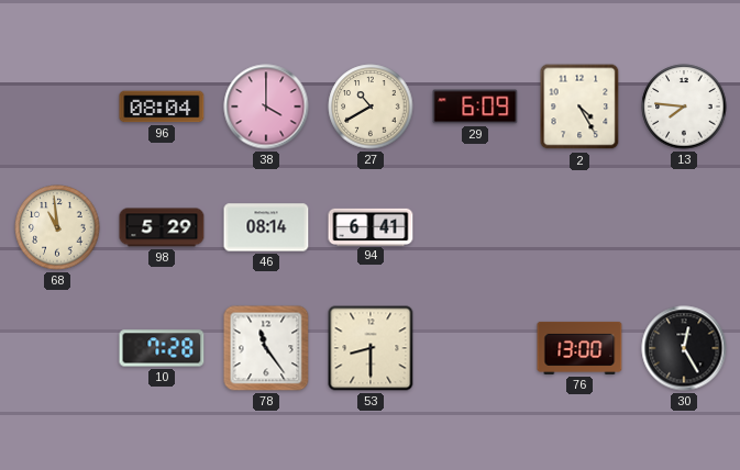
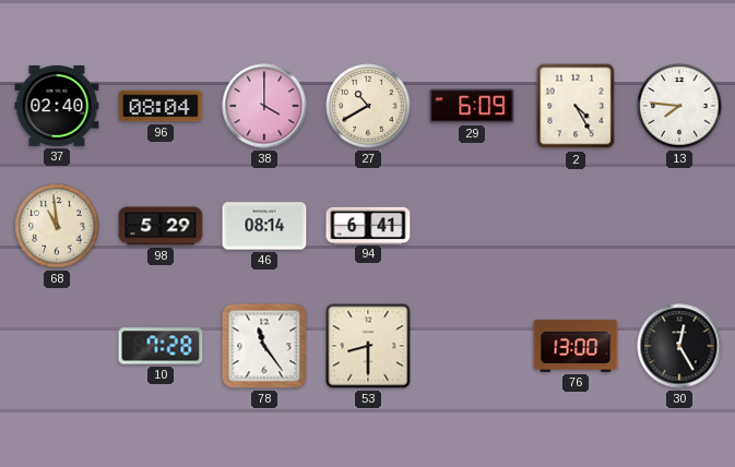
37: none -> 02:40 (57, 106)
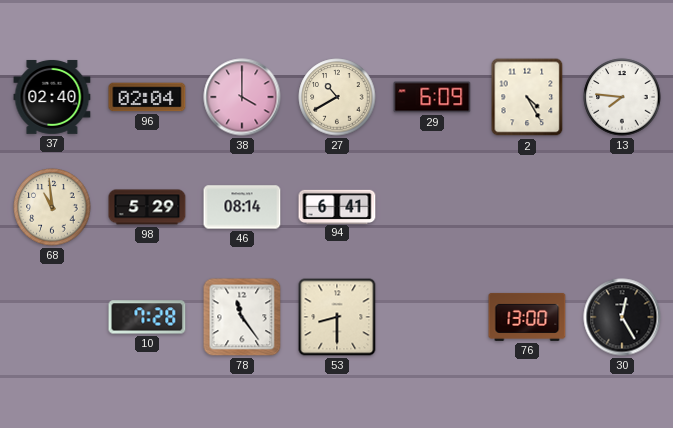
96: 08:04 -> 02:04 (147, 97)
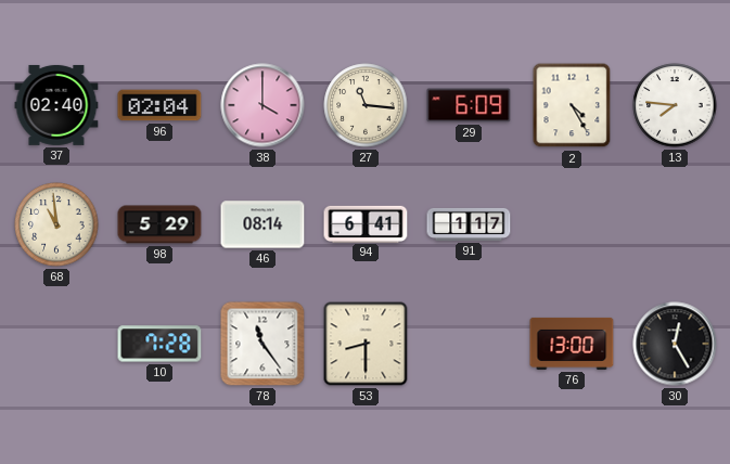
27: 10:40 -> 11:16 (366, 105)
91: none -> 1:17 (469, 224)
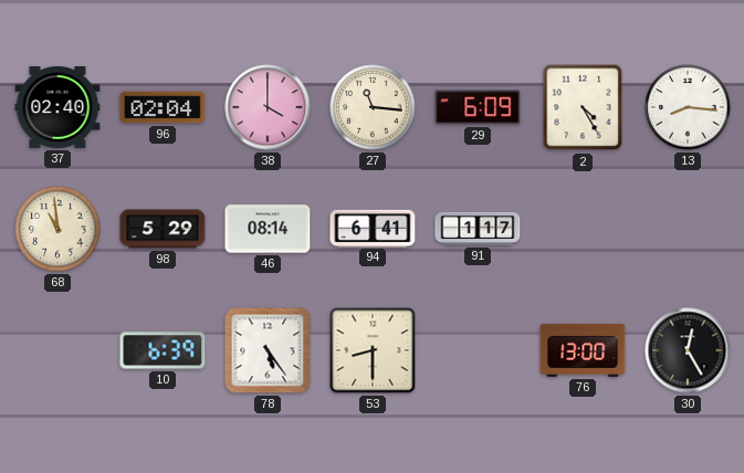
13: 7:46 -> 8:16 (688, 107)
10: 7:28 -> 6:39 (163, 350)
78: 11:24 -> 5:24 (268, 350)
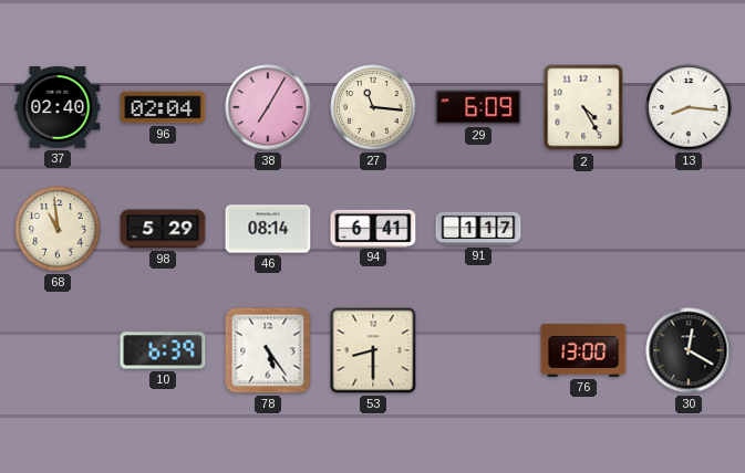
38: 4:00 -> 7:05 (268, 107)
30: 12:25 -> 12:20 (689, 350)
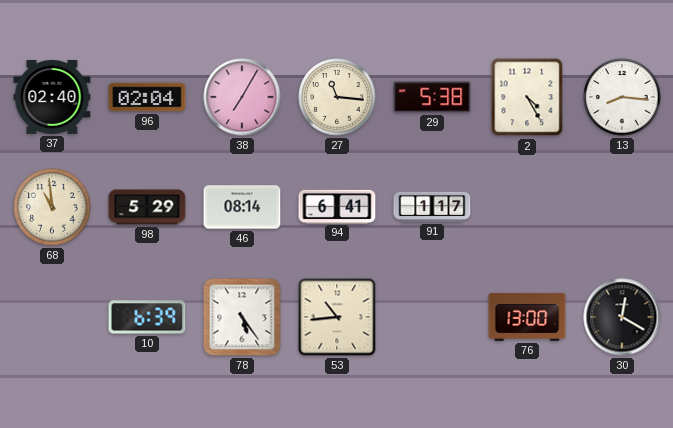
29: 6:09 -> 5:38 (432, 97)
53: 8:30 -> 10:44 (337, 317)
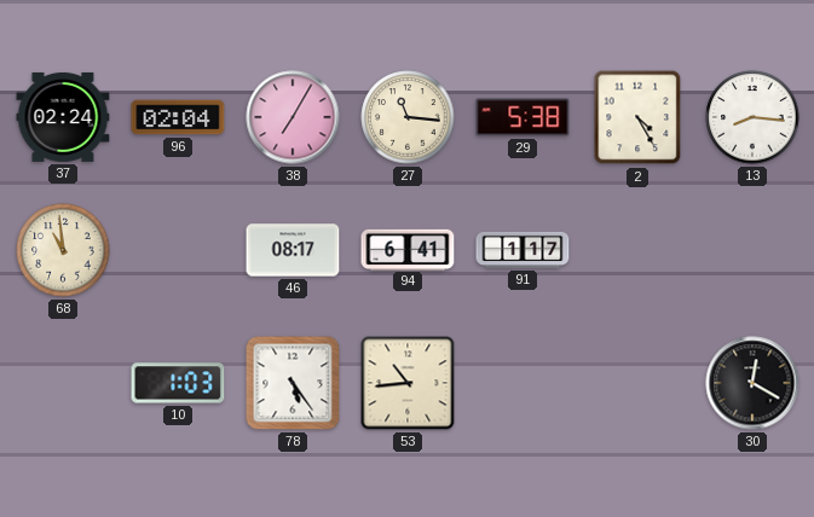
37: 02:40 -> 02:24 (63, 117)
98: 5:29 -> none (147, 207)
46: 08:14 -> 08:17 (293, 250)
10: 6:39 -> 1:03 (178, 383)
76: 13:00 -> none (527, 317)
